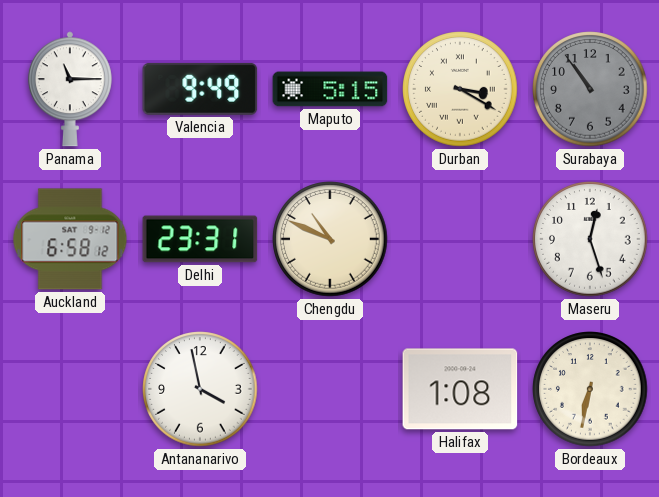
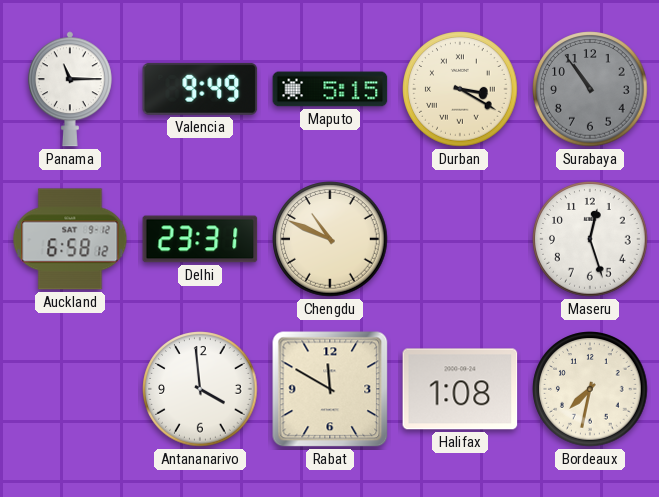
Antananarivo: 3:58 -> 3:59 (200, 389)
Rabat: none -> 11:50 (330, 389)
Bordeaux: 6:32 -> 7:32 (590, 389)
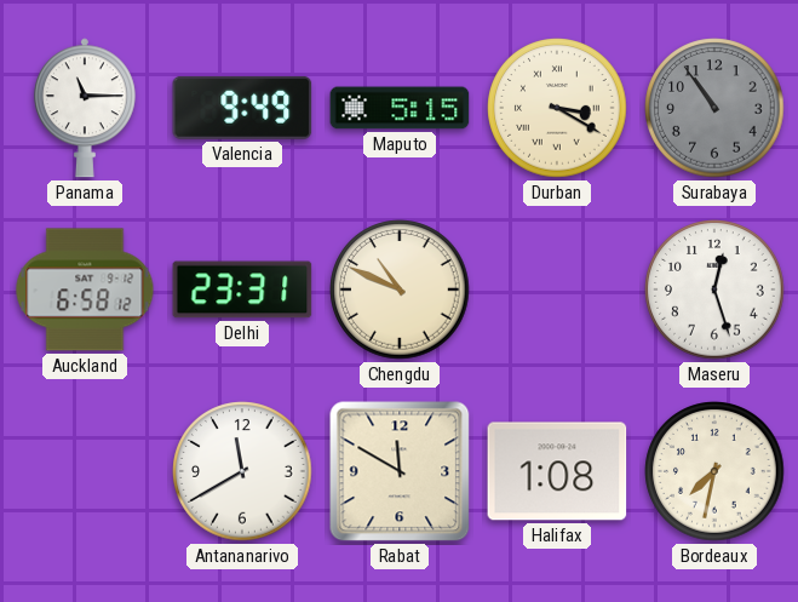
Antananarivo: 3:59 -> 11:40 (242, 471)
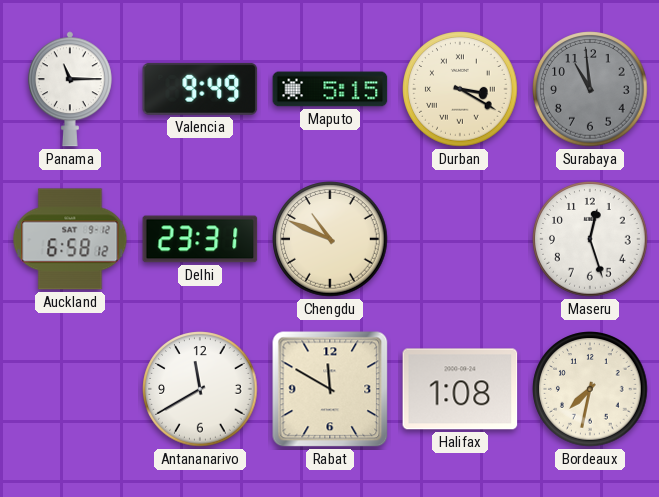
Surabaya: 10:54 -> 10:59 (590, 89)
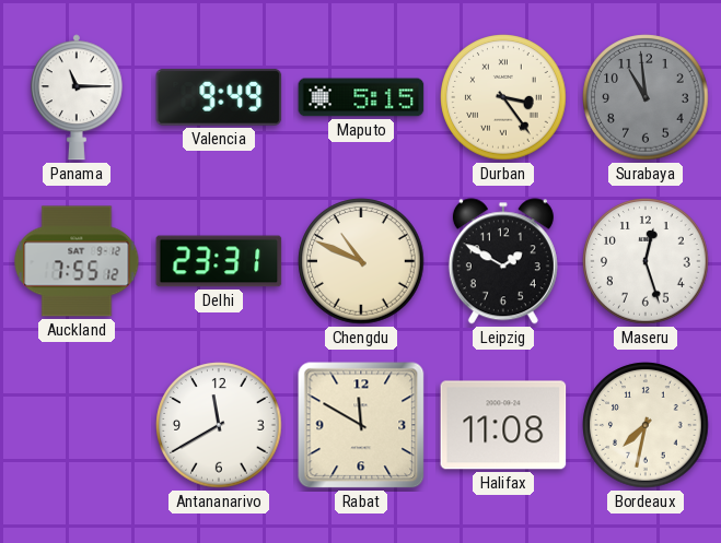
Durban: 3:20 -> 3:24 (503, 97)
Auckland: 6:58 -> 7:55 (77, 261)
Leipzig: none -> 1:50 (503, 261)
Halifax: 1:08 -> 11:08 (503, 425)
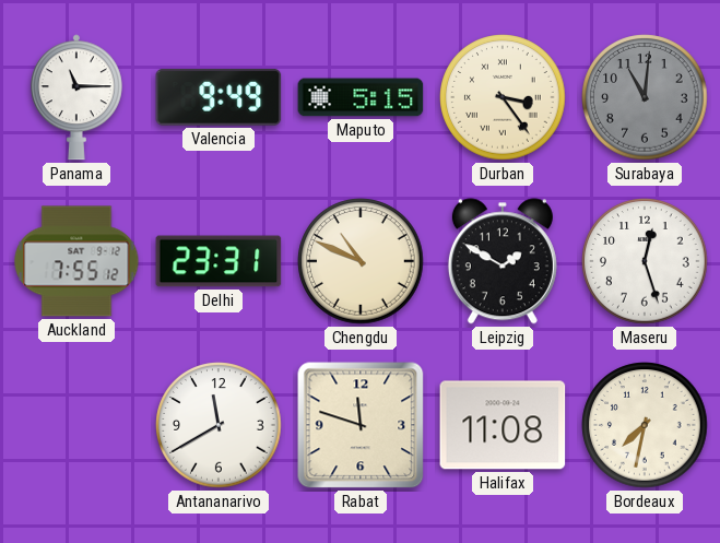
Surabaya: 10:59 -> 11:01 (645, 97)
Rabat: 11:50 -> 11:48 (361, 425)
